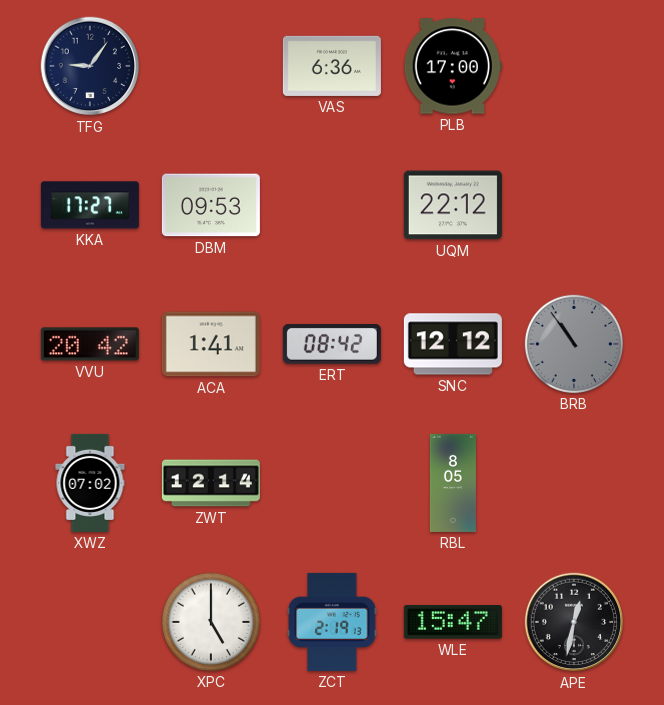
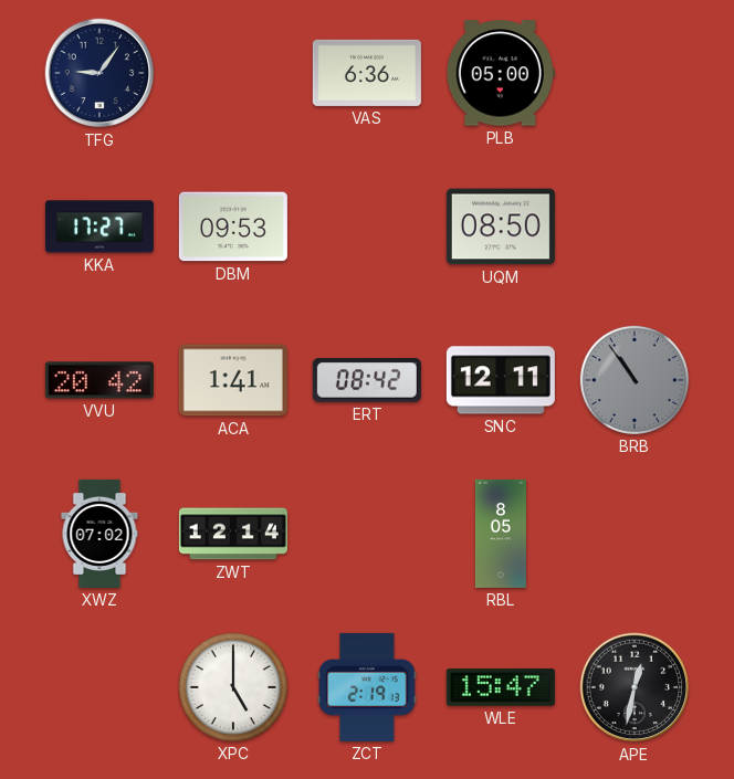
PLB: 17:00 -> 05:00 (501, 73)
UQM: 22:12 -> 08:50 (501, 227)
SNC: 12:12 -> 12:11 (501, 380)
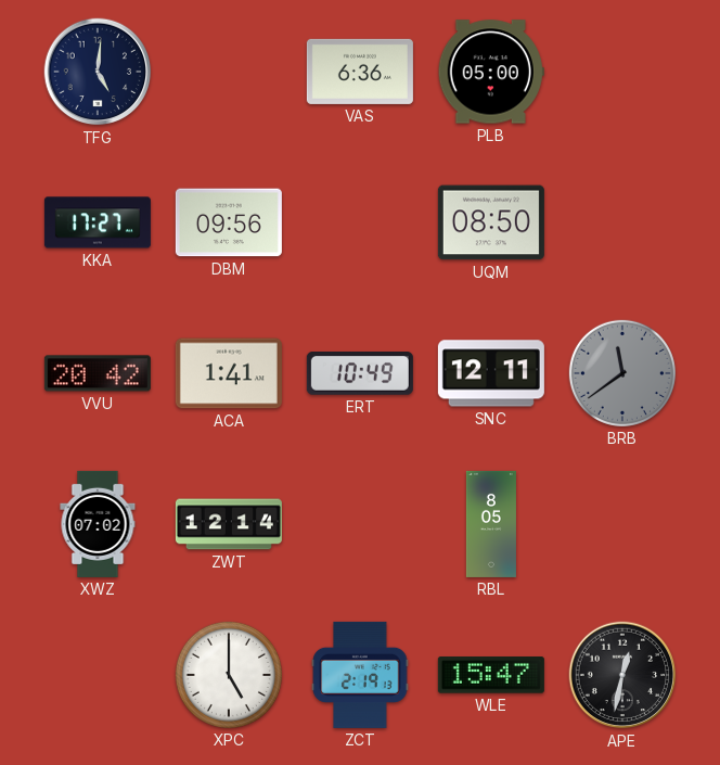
TFG: 9:06 -> 5:01 (98, 72)
DBM: 09:53 -> 09:56 (229, 222)
ERT: 08:42 -> 10:49 (360, 374)
BRB: 10:54 -> 11:39 (622, 373)
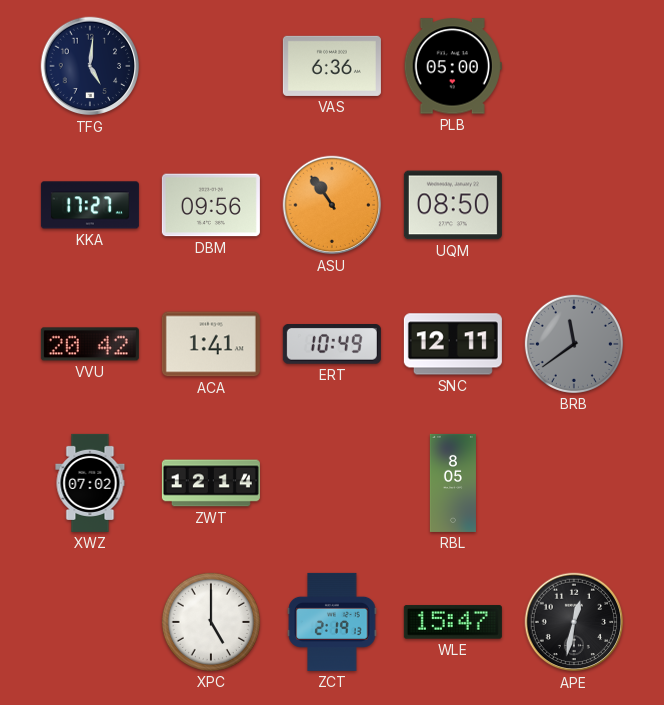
ASU: none -> 10:54 (332, 205)
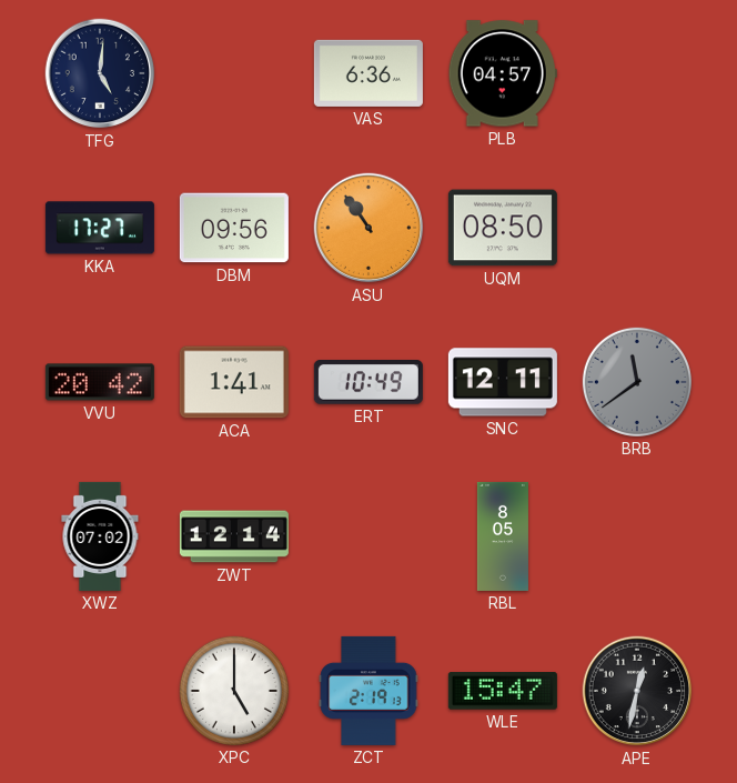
PLB: 05:00 -> 04:57 (503, 73)
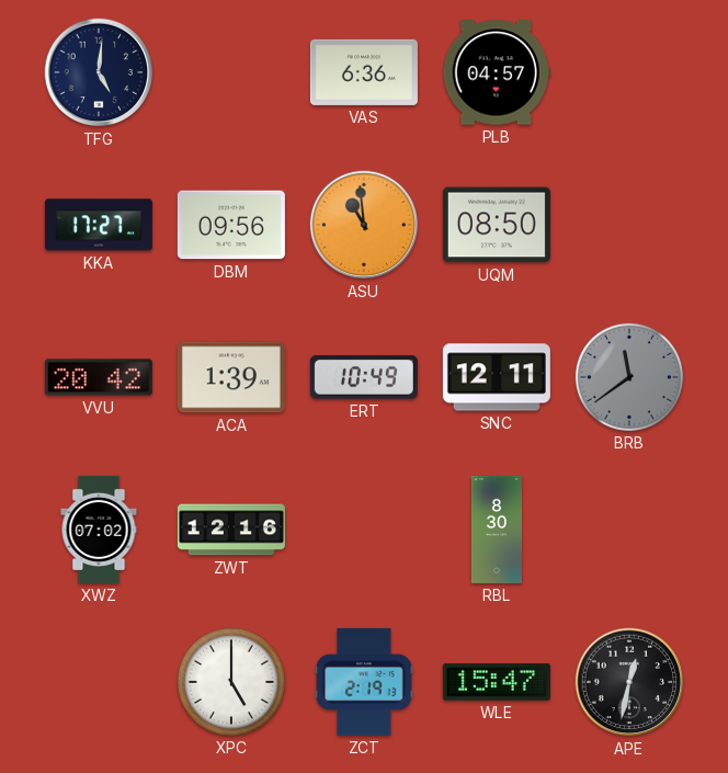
ASU: 10:54 -> 10:59 (364, 225)
ACA: 1:41 -> 1:39 (231, 377)
ZWT: 12:14 -> 12:16 (231, 530)
RBL: 8:05 -> 8:30 (497, 530)
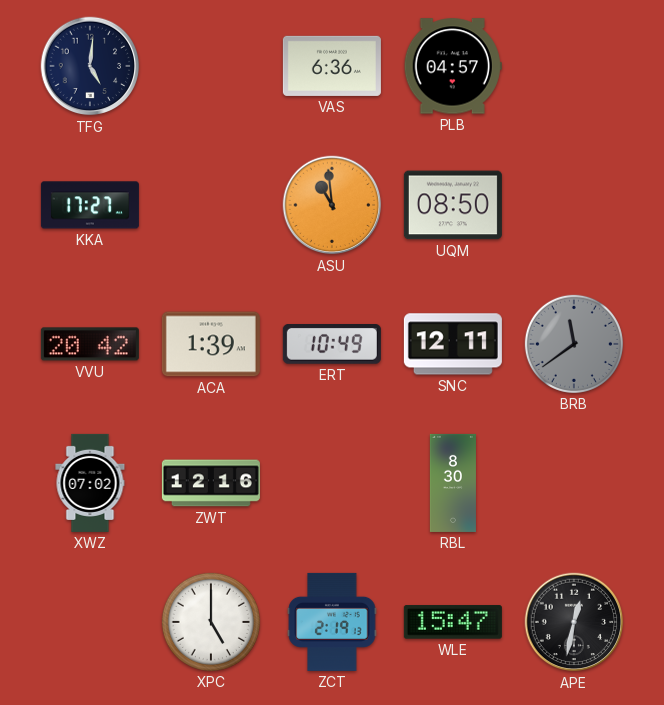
DBM: 09:56 -> none (231, 225)
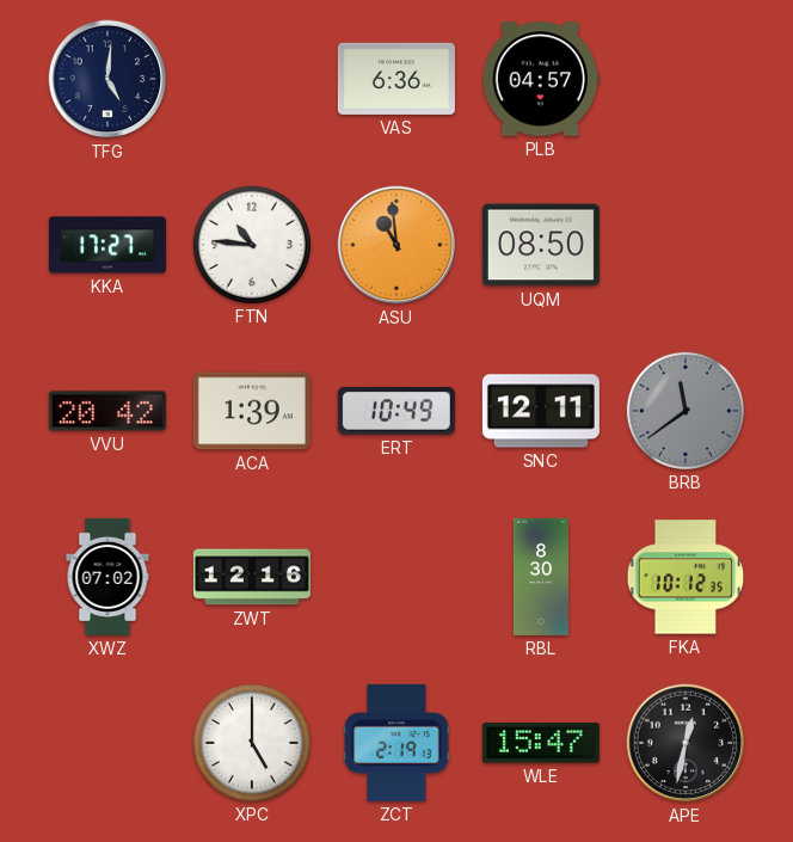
FTN: none -> 10:46 (252, 245)
FKA: none -> 10:12 (686, 577)
